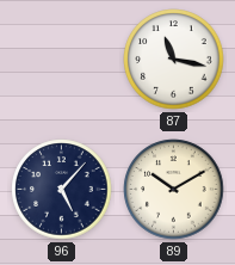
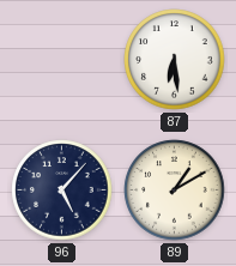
87: 11:17 -> 6:29 (175, 60)
89: 10:10 -> 1:10 (175, 191)
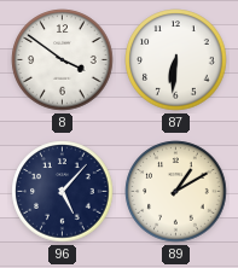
8: none -> 3:51 (63, 60)
87: 6:29 -> 6:31 (176, 60)
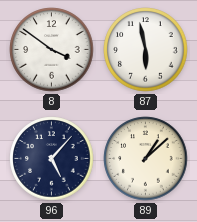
87: 6:31 -> 5:58 (146, 50)
89: 1:10 -> 1:08 (146, 159)
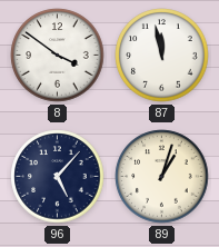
87: 5:58 -> 11:58 (162, 56)
89: 1:08 -> 1:03 (162, 177)
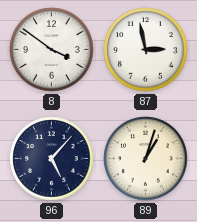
87: 11:58 -> 2:58 (146, 50)
